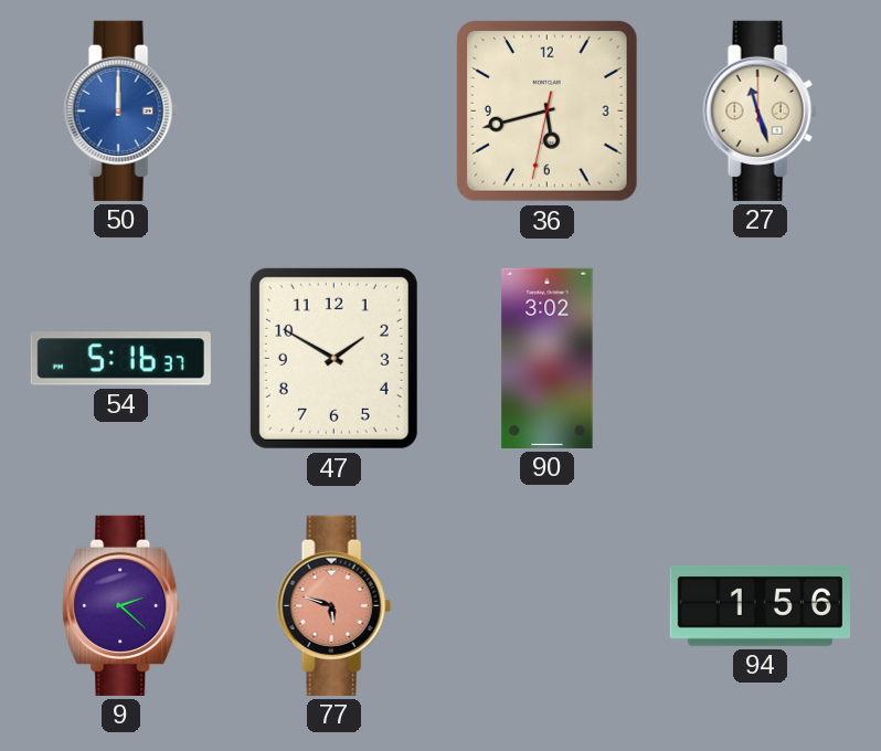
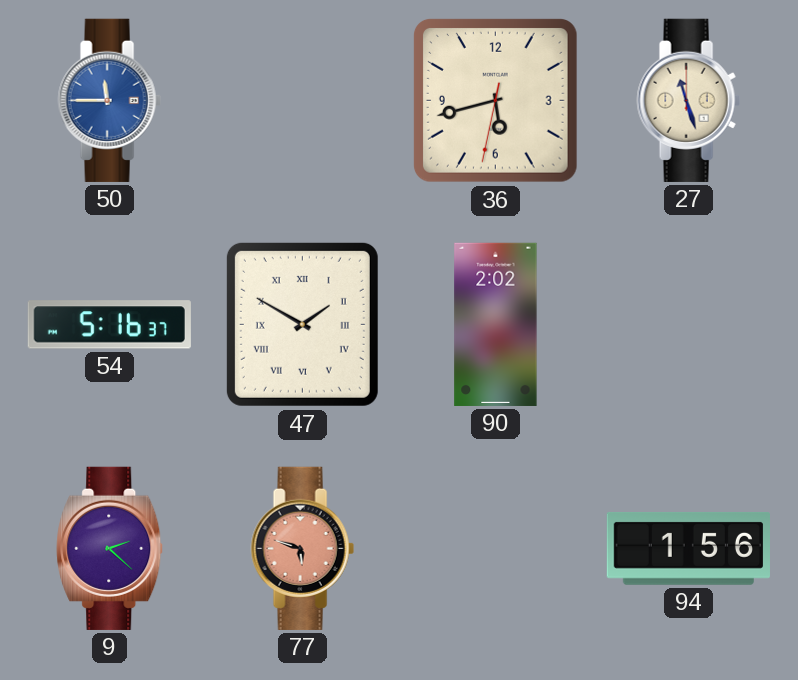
50: 12:00 -> 11:45 (109, 100)
47 numerals: Arabic -> Roman (302, 324)
90: 3:02 -> 2:02 (496, 324)
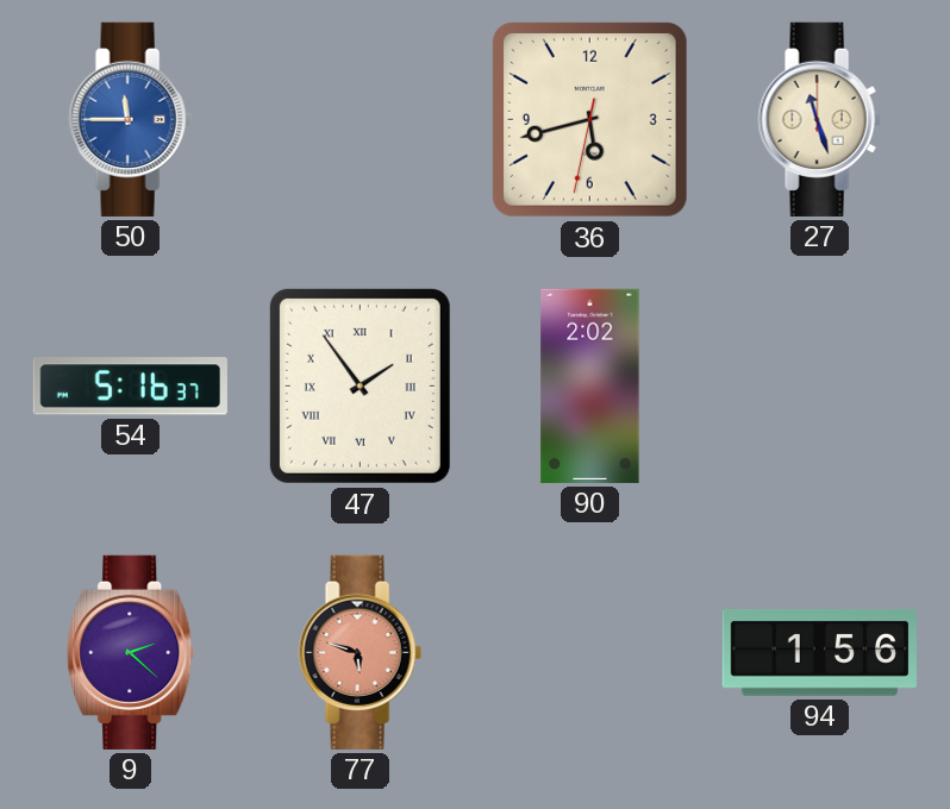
47: 1:50 -> 1:54 (360, 385)
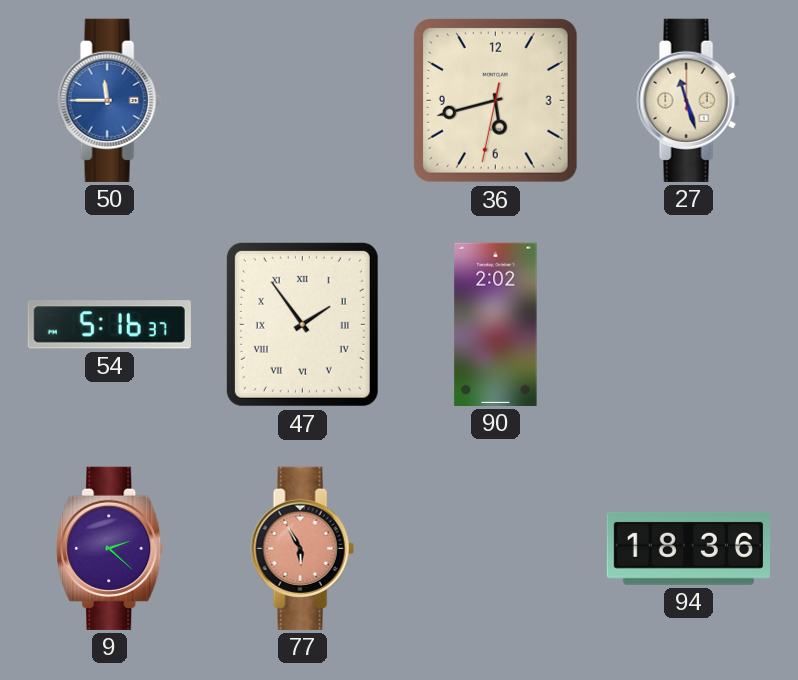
77: 5:48 -> 5:55 (302, 548)
94: 1:56 -> 18:36 (688, 548)
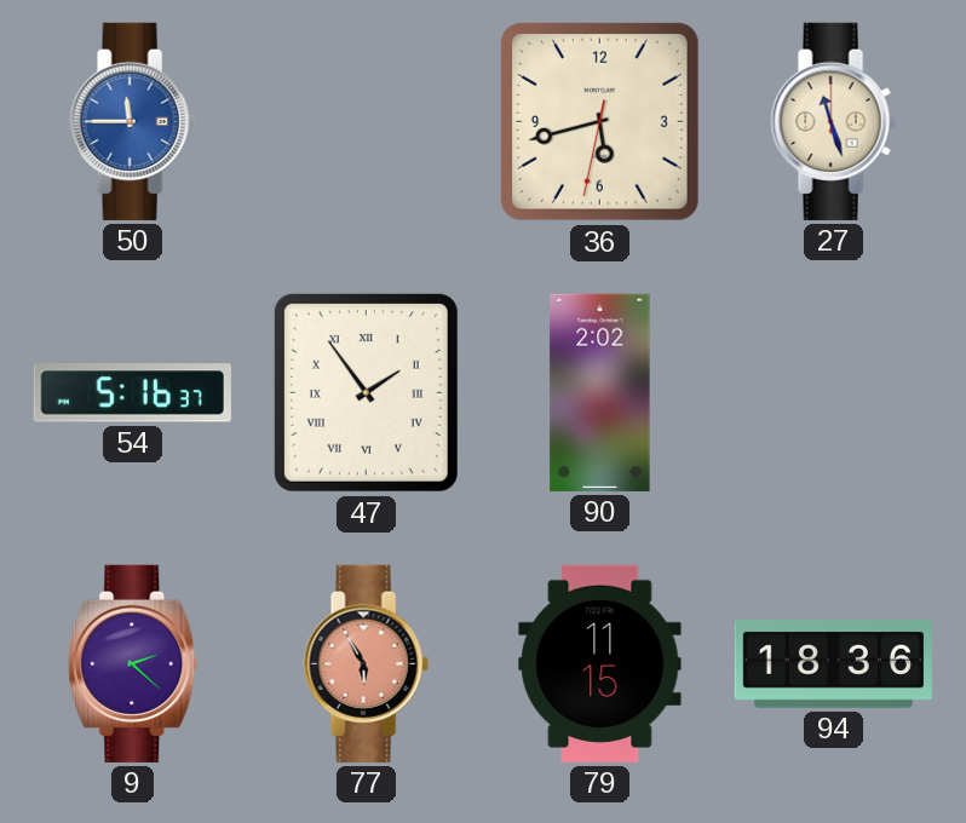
79: none -> 11:15 (600, 663)
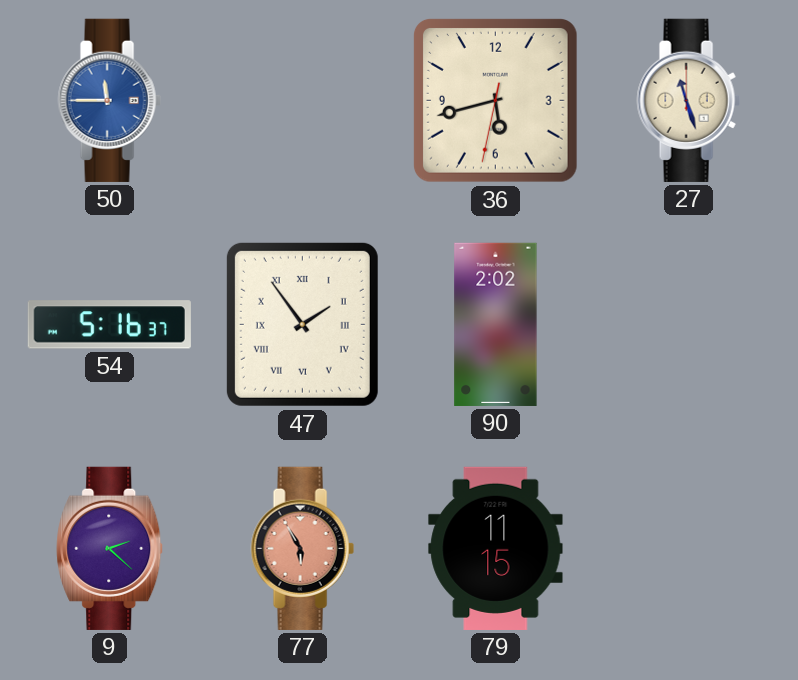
94: 18:36 -> none (833, 663)
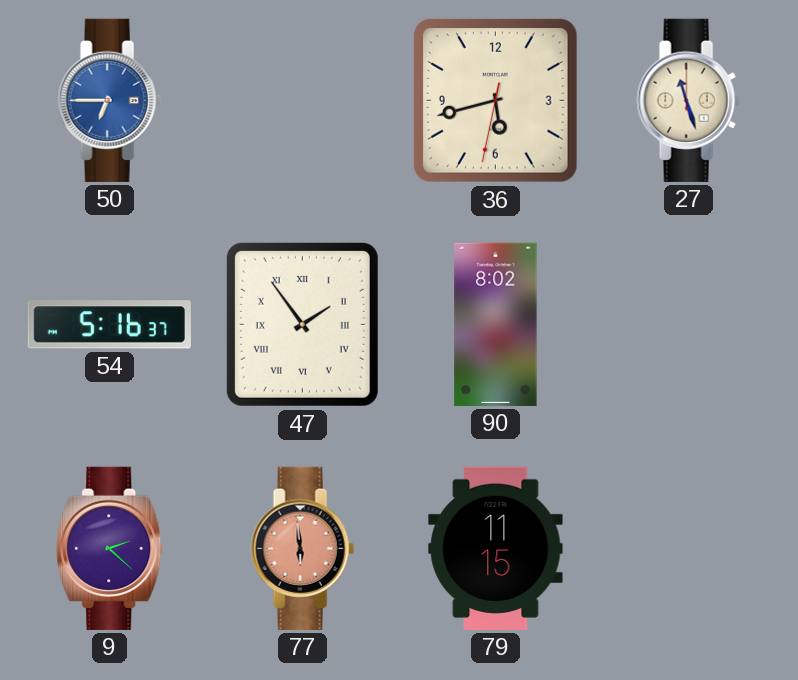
50: 11:45 -> 6:45 (109, 100)
90: 2:02 -> 8:02 (496, 324)
77: 5:55 -> 5:59 (302, 548)
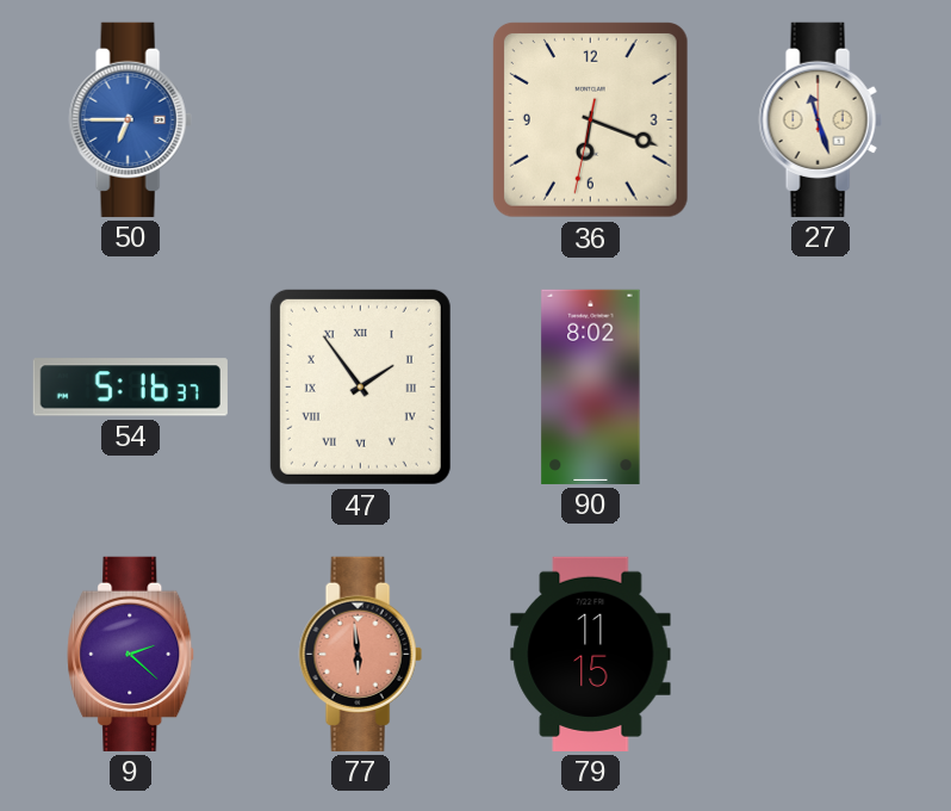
36: 5:42 -> 6:18 (590, 119)
